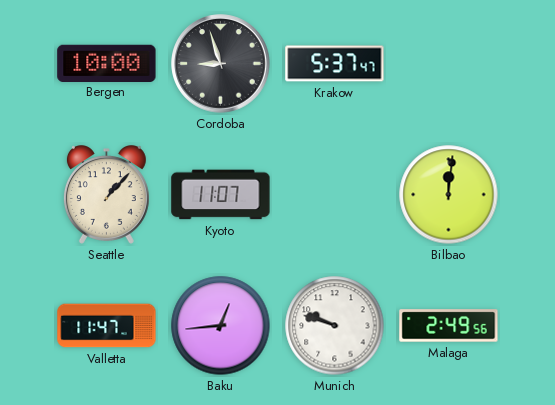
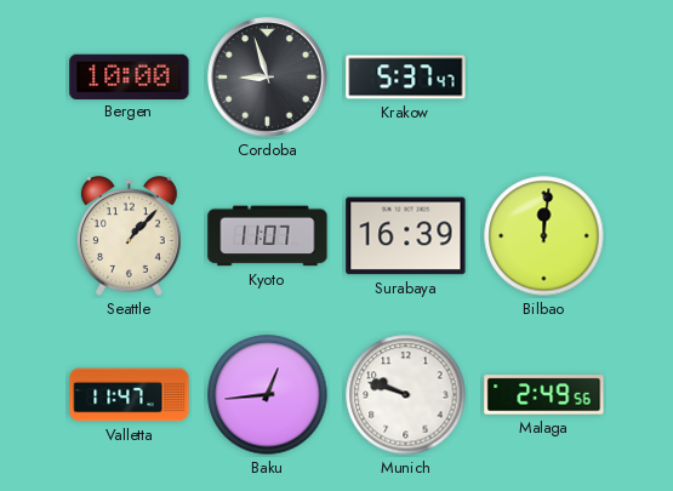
Surabaya: none -> 16:39 (406, 236)
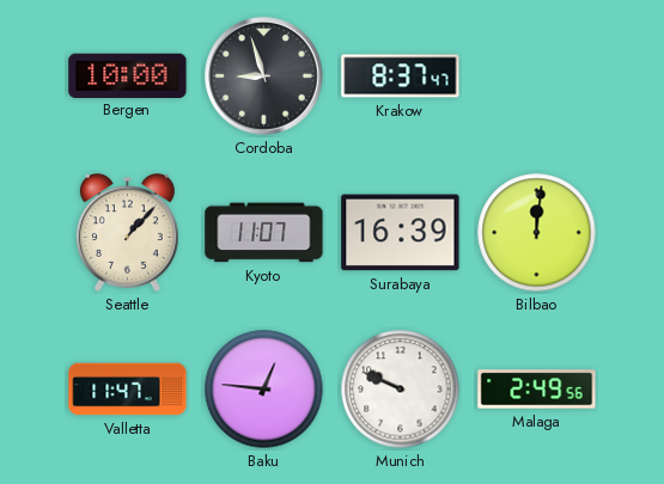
Krakow: 5:37 -> 8:37 (401, 76)
Baku: 12:44 -> 12:46 (264, 390)
Munich: 9:48 -> 9:49 (401, 390)
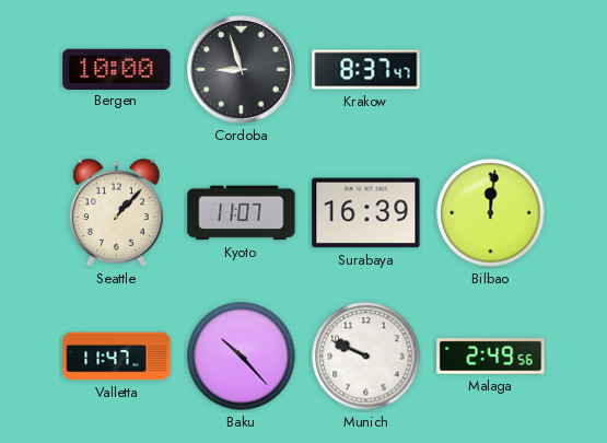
Baku: 12:46 -> 10:23 (242, 357)
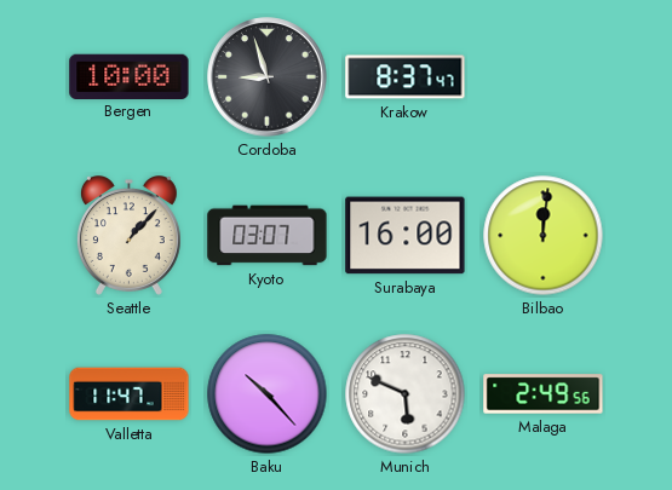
Kyoto: 11:07 -> 03:07 (268, 236)
Surabaya: 16:39 -> 16:00 (406, 236)
Munich: 9:49 -> 5:49 (406, 394)
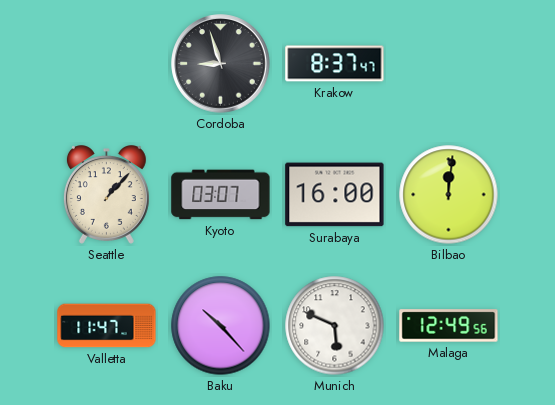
Bergen: 10:00 -> none (130, 76)
Malaga: 2:49 -> 12:49 (449, 326)
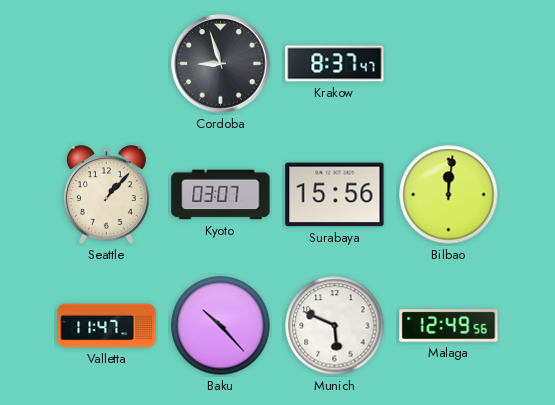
Surabaya: 16:00 -> 15:56 (335, 195)
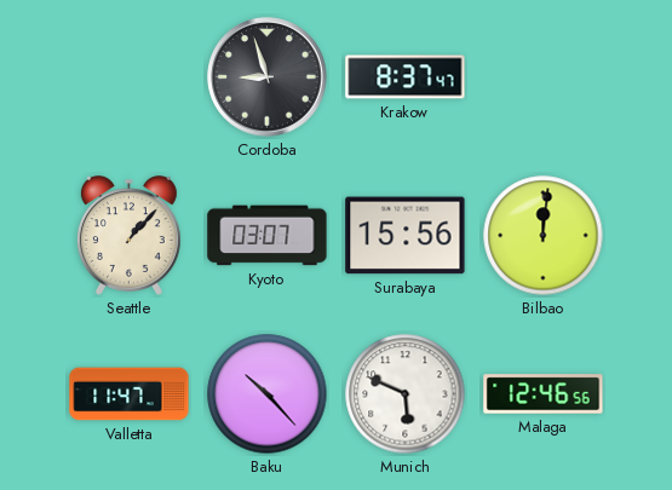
Malaga: 12:49 -> 12:46 (544, 394)
